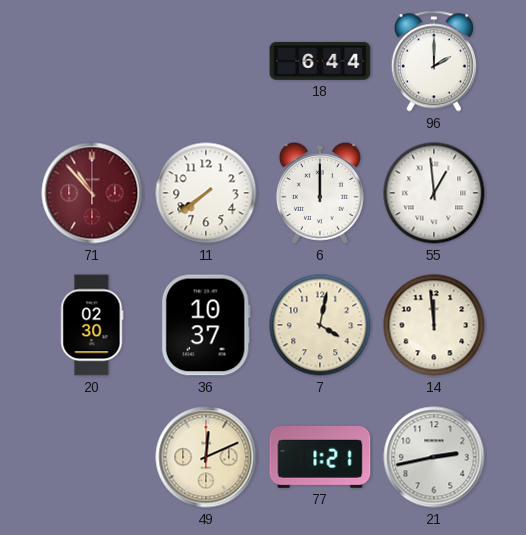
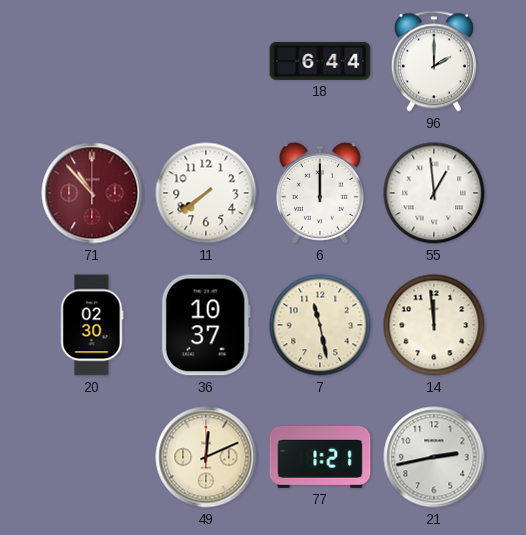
7: 4:02 -> 11:28 (320, 325)
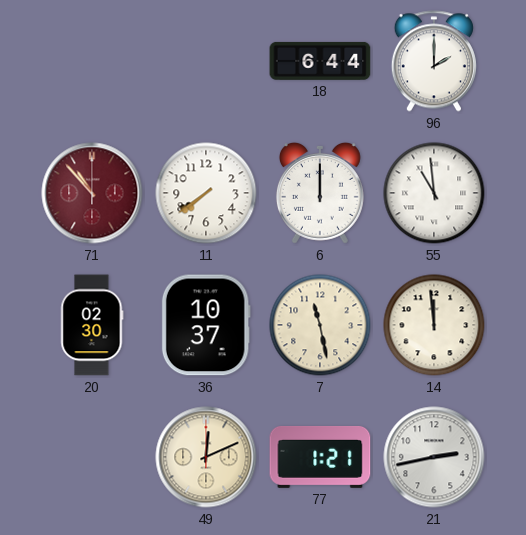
55: 12:59 -> 10:59 (434, 193)
